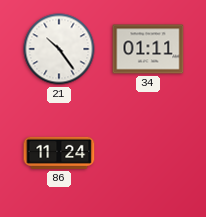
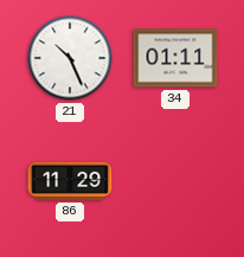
21: 10:24 -> 10:26 (70, 58)
86: 11:24 -> 11:29 (70, 181)
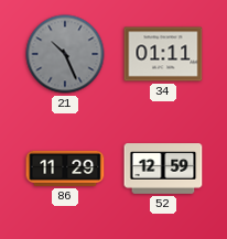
21 dial: white -> grey (65, 54)
52: none -> 12:59 (163, 169)
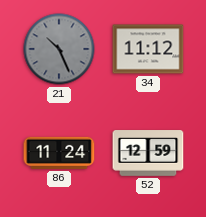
34: 01:11 -> 11:12 (148, 49)
86: 11:29 -> 11:24 (59, 153)
